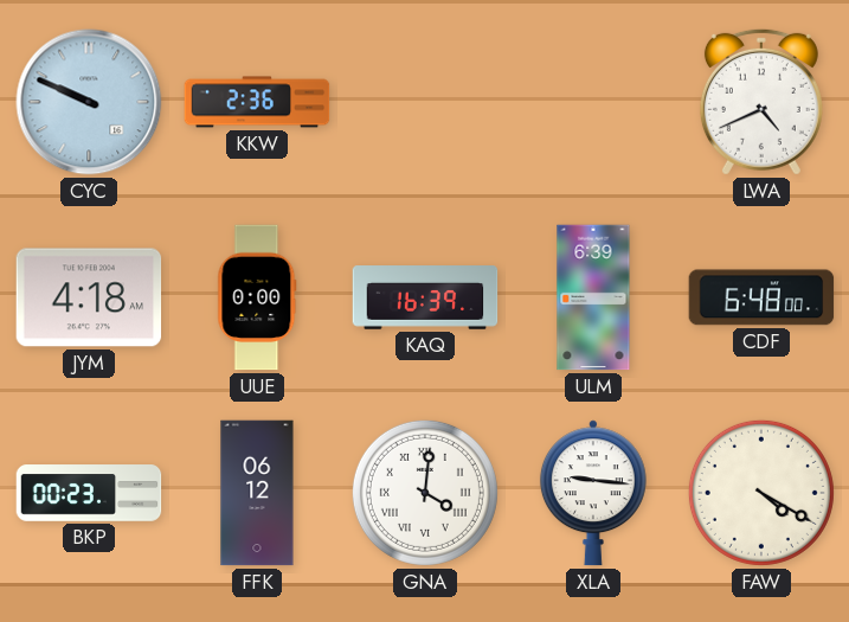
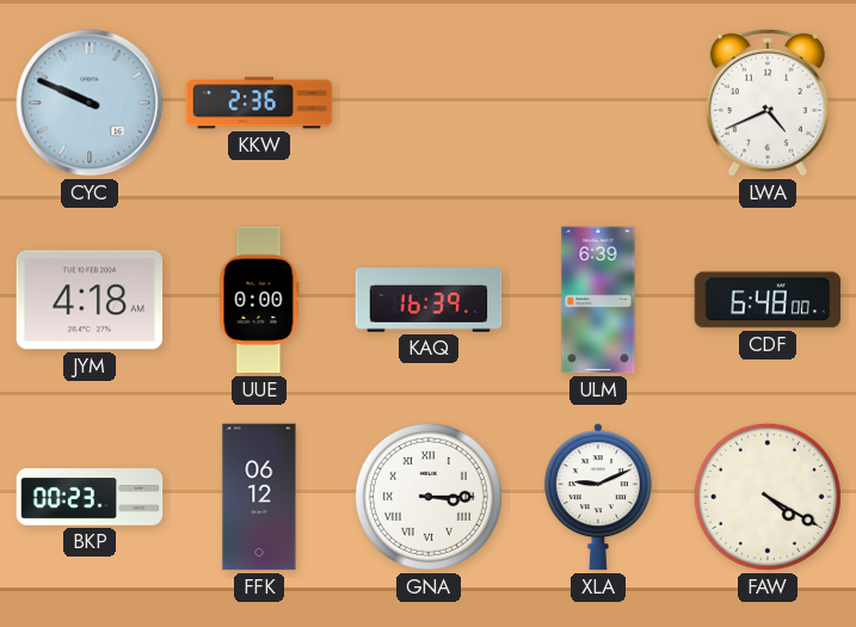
GNA: 4:01 -> 3:15 (429, 497)
XLA: 9:16 -> 9:11 (598, 497)
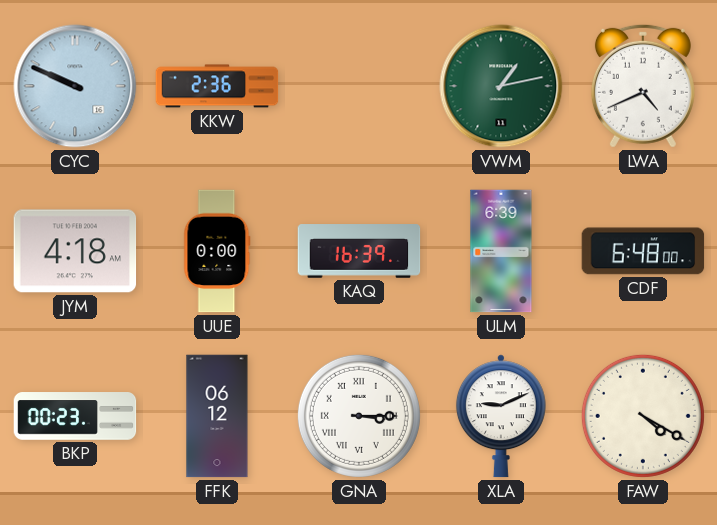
VWM: none -> 1:13 (501, 86)
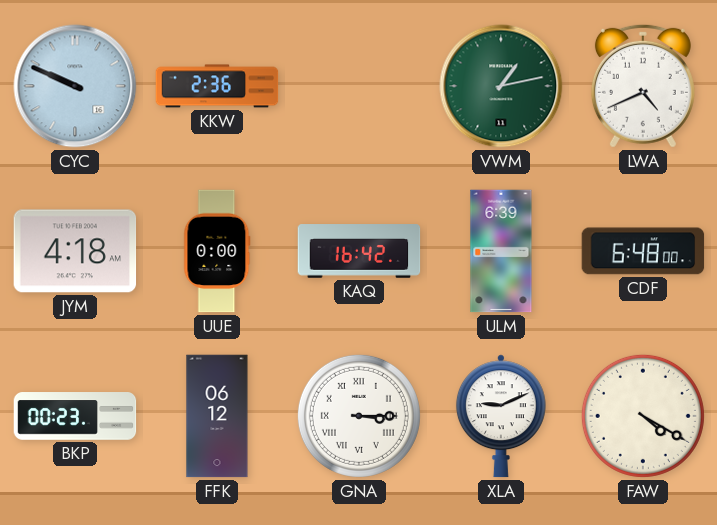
KAQ: 16:39 -> 16:42 (359, 251)
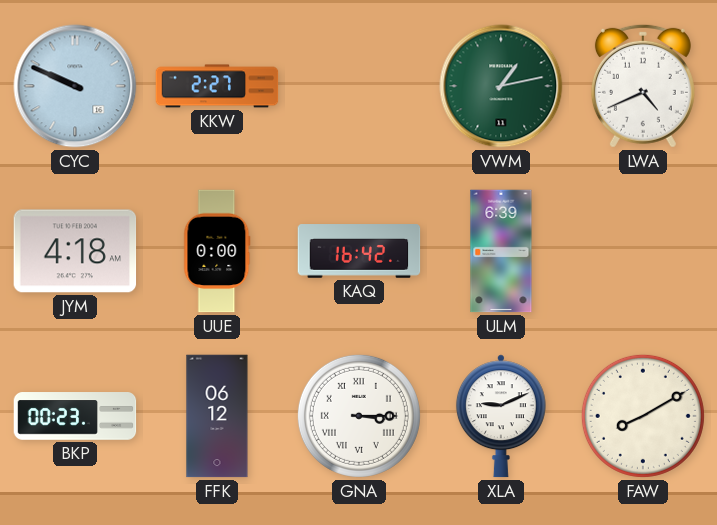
KKW: 2:36 -> 2:27 (217, 86)
CDF: 6:48 -> none (643, 251)
FAW: 4:20 -> 8:10 (643, 416)
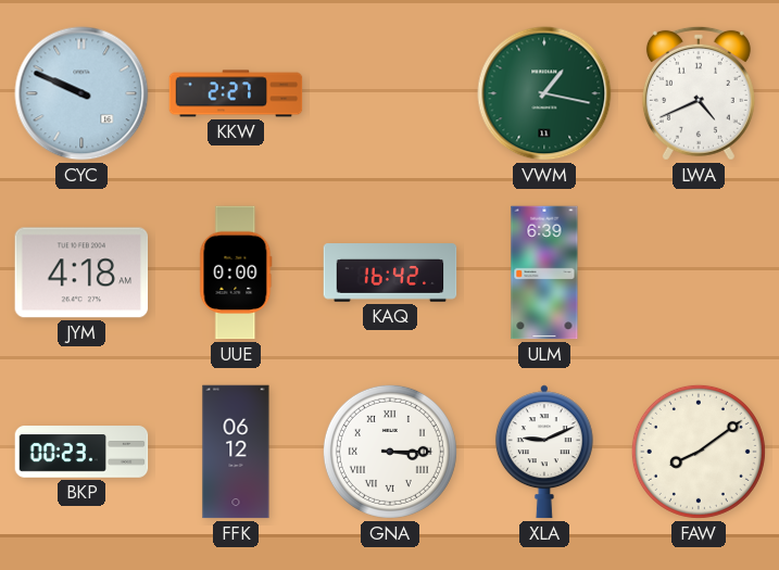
VWM: 1:13 -> 1:17 (544, 93)
FAW: 8:10 -> 8:09 (699, 452)
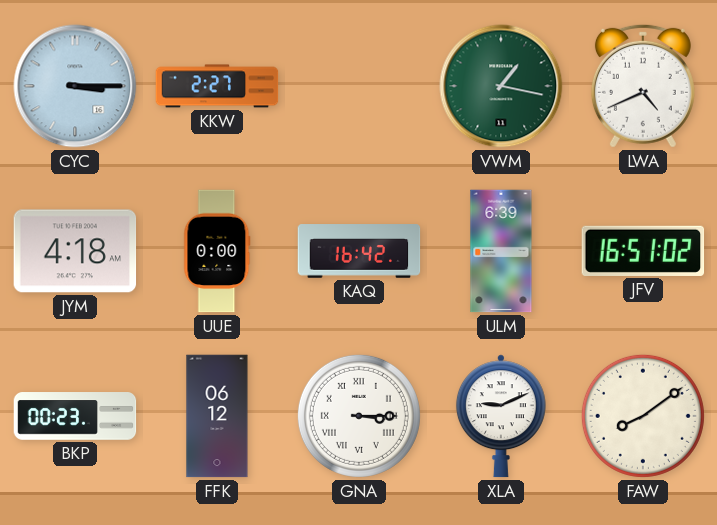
CYC: 9:49 -> 3:15 (75, 86)
JFV: none -> 16:51 (643, 251)
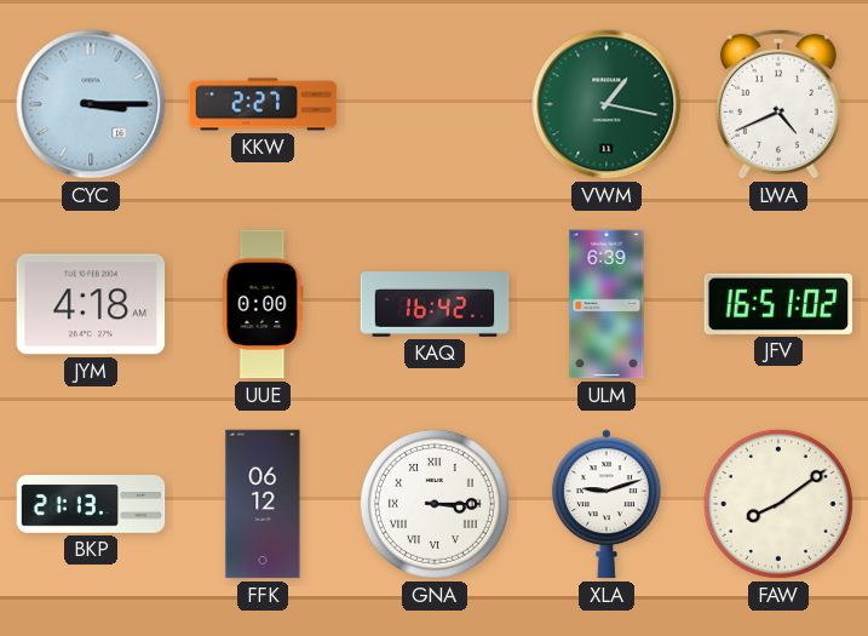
BKP: 00:23 -> 21:13 (91, 504)
XLA: 9:11 -> 9:12 (607, 504)
